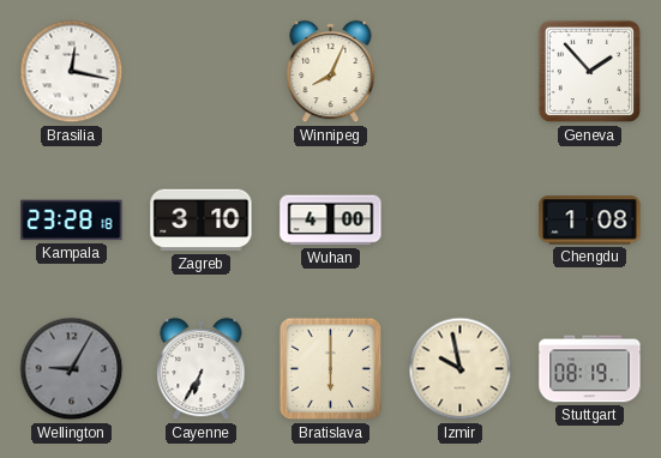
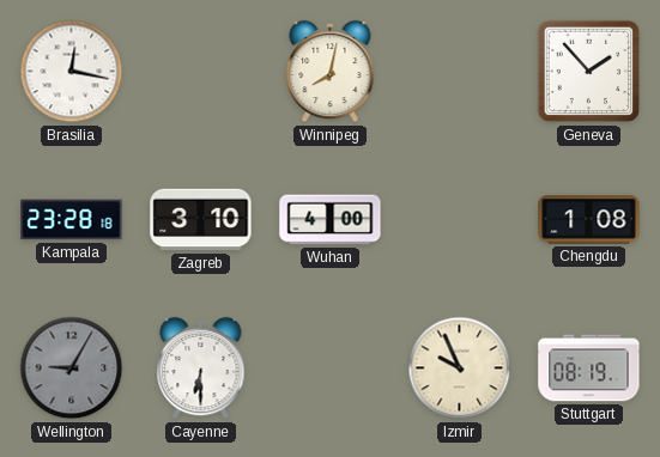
Winnipeg: 8:04 -> 8:02 (331, 72)
Cayenne: 6:35 -> 6:30 (201, 368)
Bratislava: 6:00 -> none (331, 369)
Izmir: 9:58 -> 9:56 (460, 368)
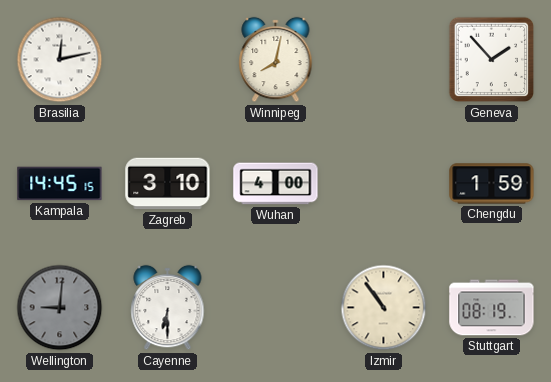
Brasilia: 12:17 -> 12:13 (60, 60)
Kampala: 23:28 -> 14:45 (60, 184)
Chengdu: 1:08 -> 1:59 (492, 184)
Wellington: 9:05 -> 9:01 (60, 308)
Izmir: 9:56 -> 10:54 (384, 308)
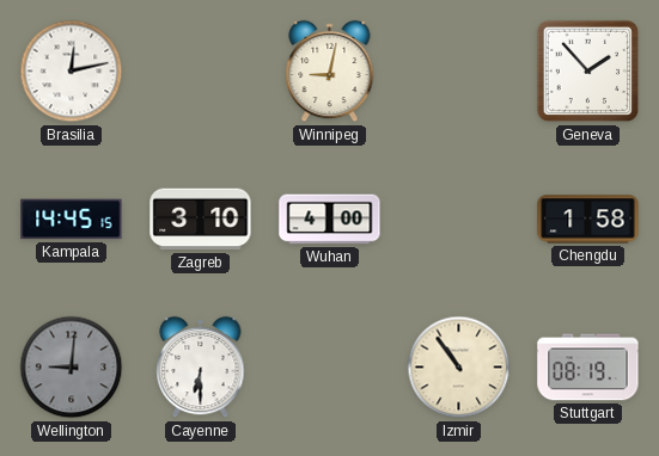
Winnipeg: 8:02 -> 9:02 (330, 72)
Chengdu: 1:59 -> 1:58 (588, 220)
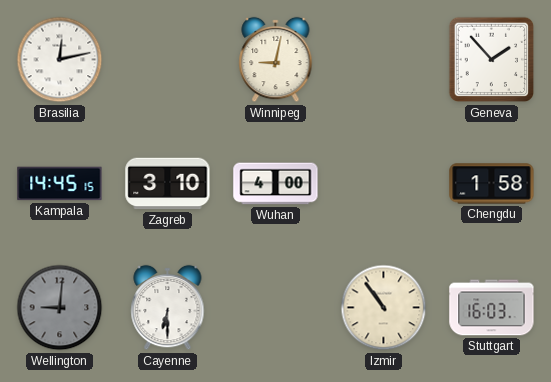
Stuttgart: 08:19 -> 16:03 (492, 308)
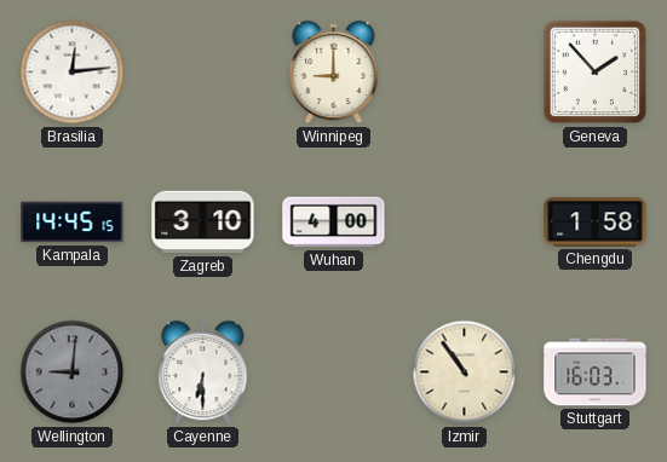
Brasilia: 12:13 -> 12:14 (73, 73)
Winnipeg: 9:02 -> 9:00 (334, 73)
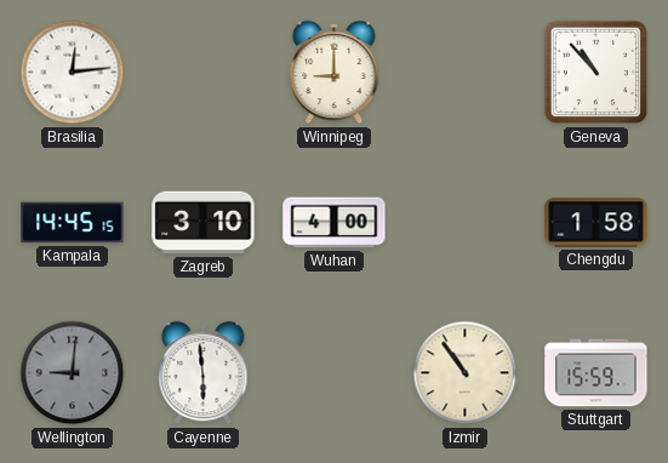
Geneva: 1:53 -> 10:53 (596, 73)
Cayenne: 6:30 -> 5:59 (204, 373)
Stuttgart: 16:03 -> 15:59 (596, 373)
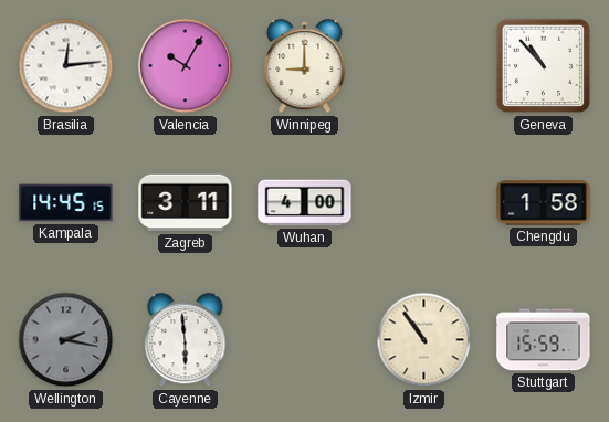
Valencia: none -> 10:05 (186, 66)
Zagreb: 3:10 -> 3:11 (186, 203)
Wellington: 9:01 -> 2:17 (66, 340)
